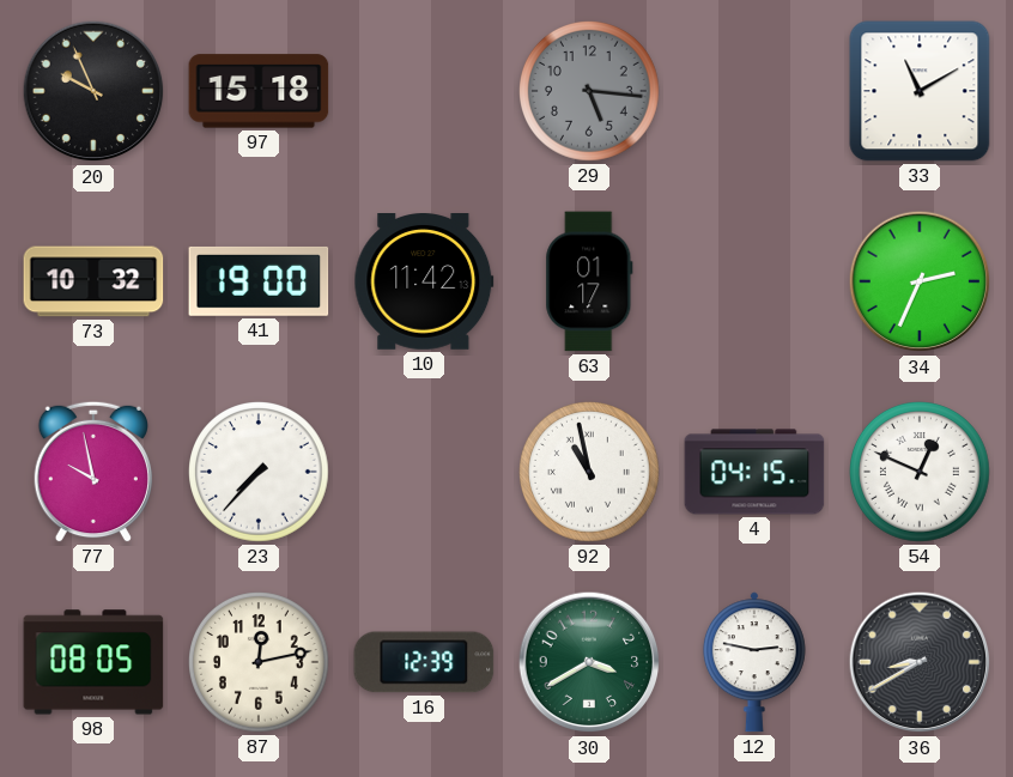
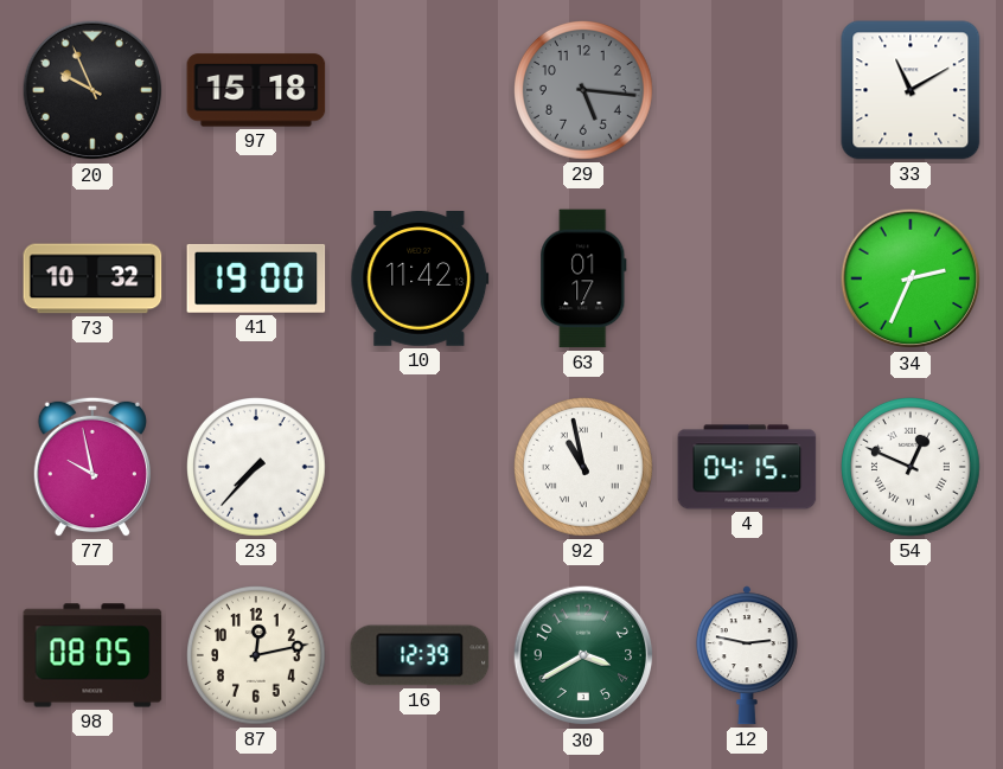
36: 8:40 -> none (920, 662)
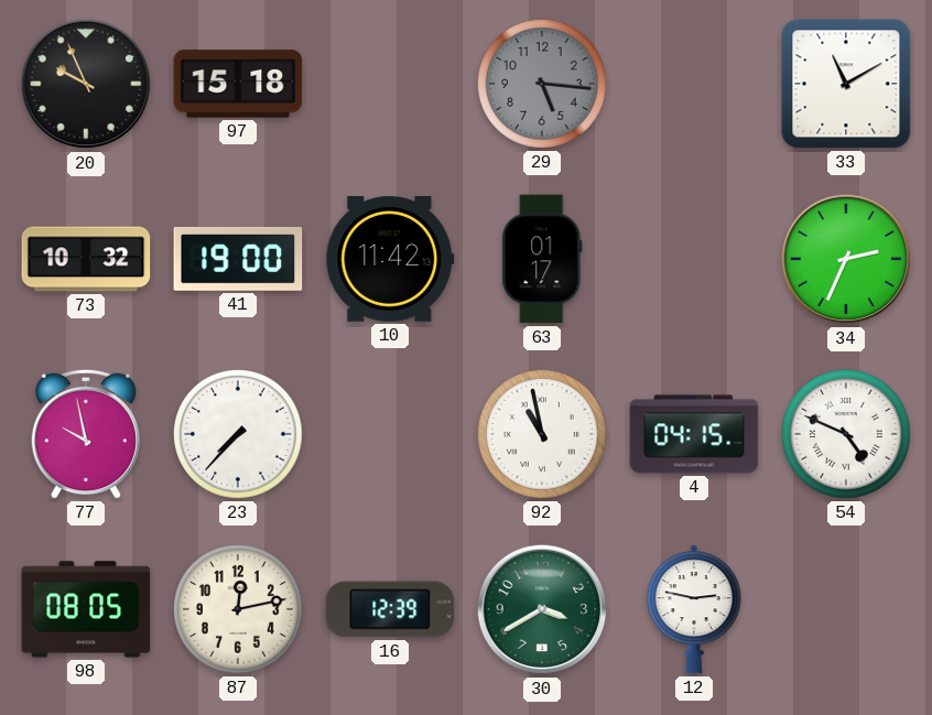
54: 12:49 -> 4:49 (847, 435)
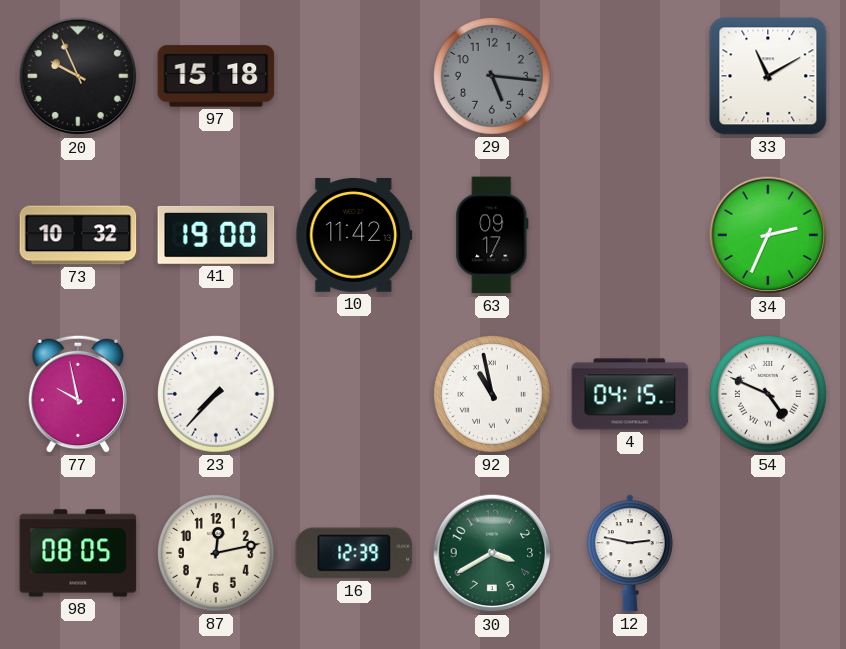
63: 01:17 -> 09:17 (492, 235)
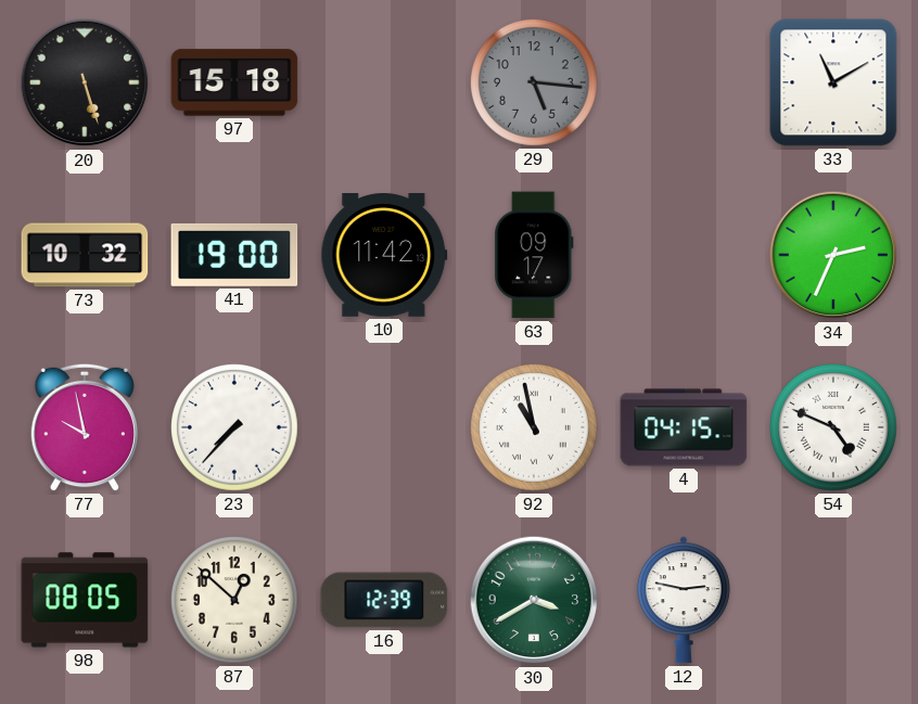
20: 9:56 -> 5:27 (85, 82)
87: 12:13 -> 12:52 (235, 601)
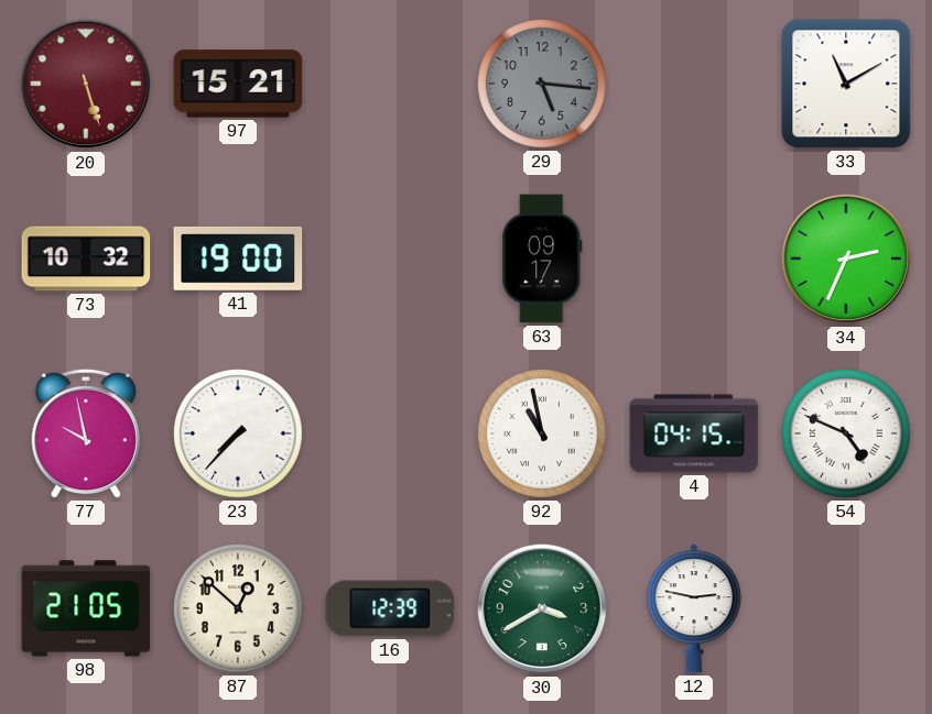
20 dial: black -> burgundy (86, 84)
97: 15:18 -> 15:21 (238, 84)
10: 11:42 -> none (384, 256)
98: 08:05 -> 21:05 (86, 608)
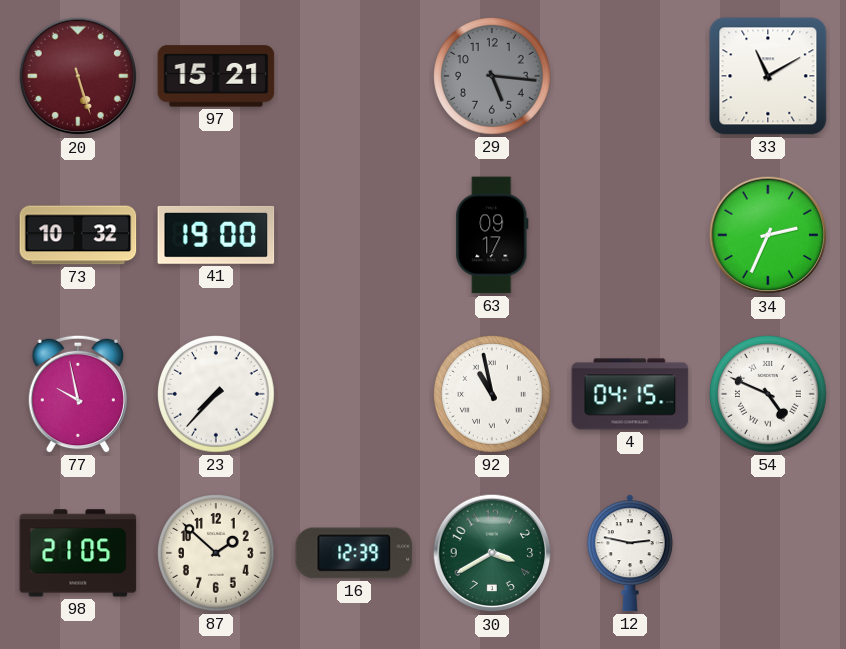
87: 12:52 -> 1:52 (217, 554)
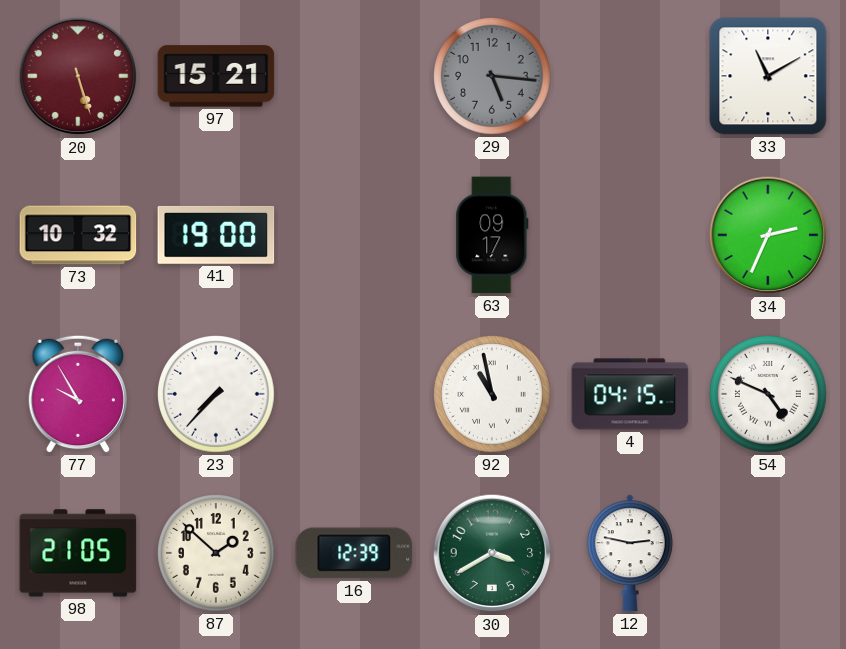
77: 9:58 -> 9:55 (78, 394)
